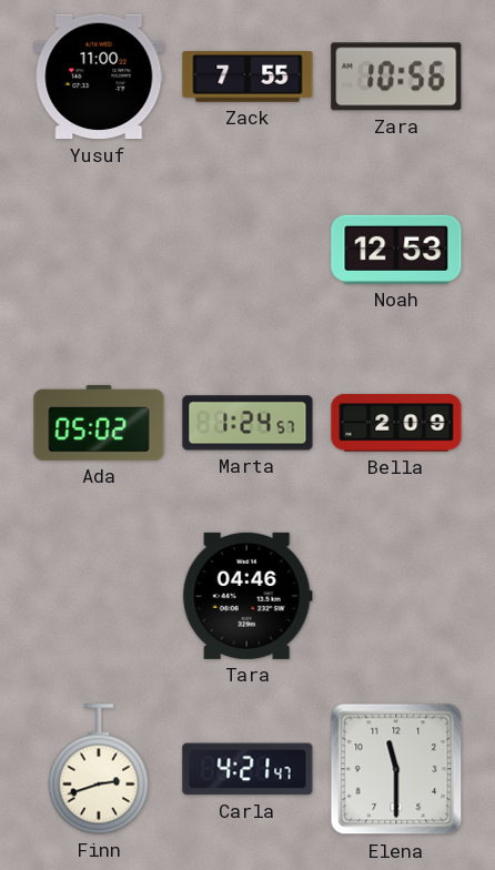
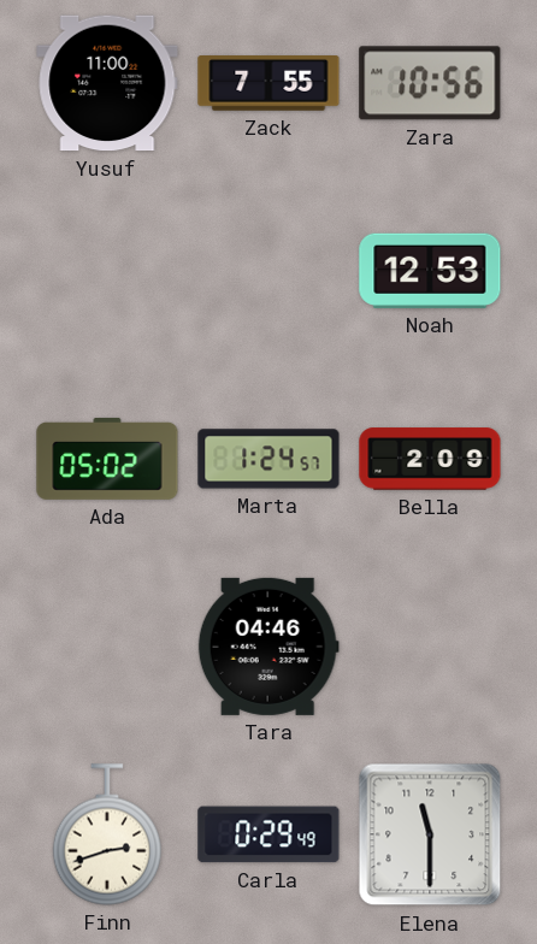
Carla: 4:21 -> 0:29 (268, 834)
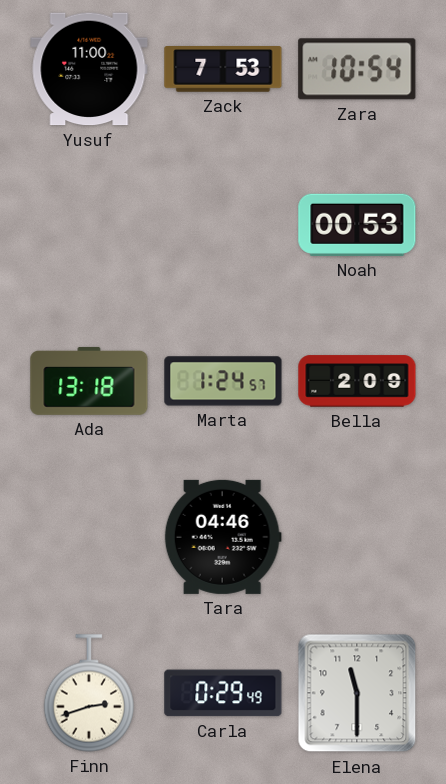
Zack: 7:55 -> 7:53 (223, 70)
Zara: 10:56 -> 10:54 (357, 69)
Noah: 12:53 -> 00:53 (357, 225)
Ada: 05:02 -> 13:18 (89, 381)
